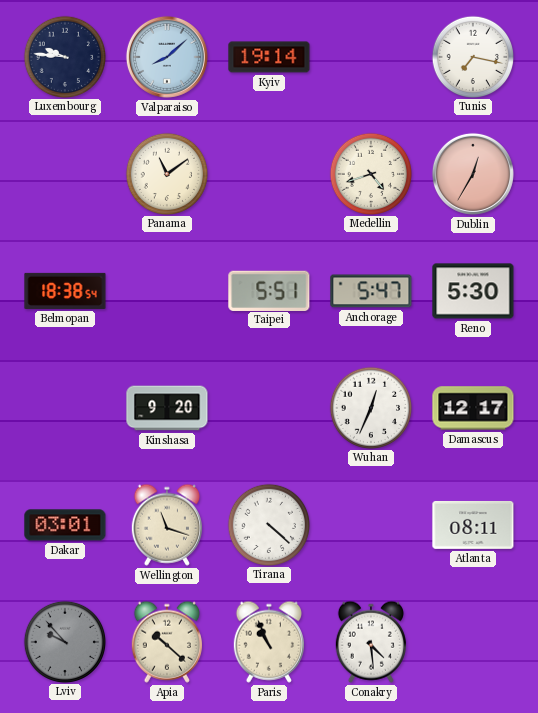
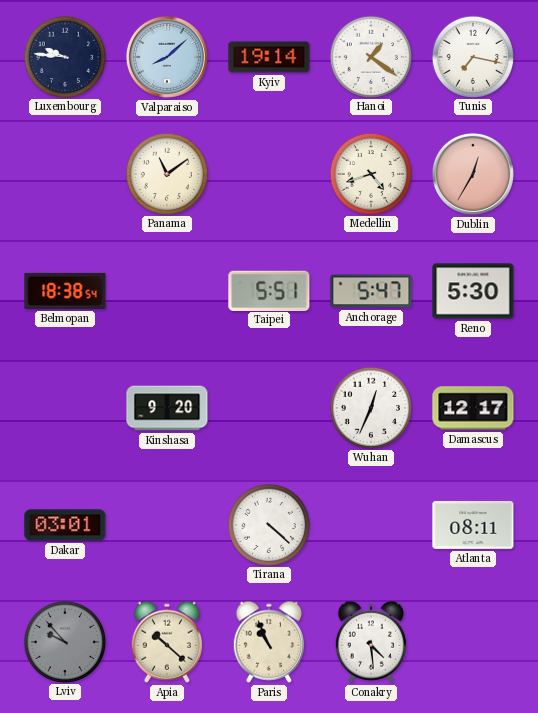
Hanoi: none -> 1:21 (370, 56)
Wellington: 11:18 -> none (167, 525)
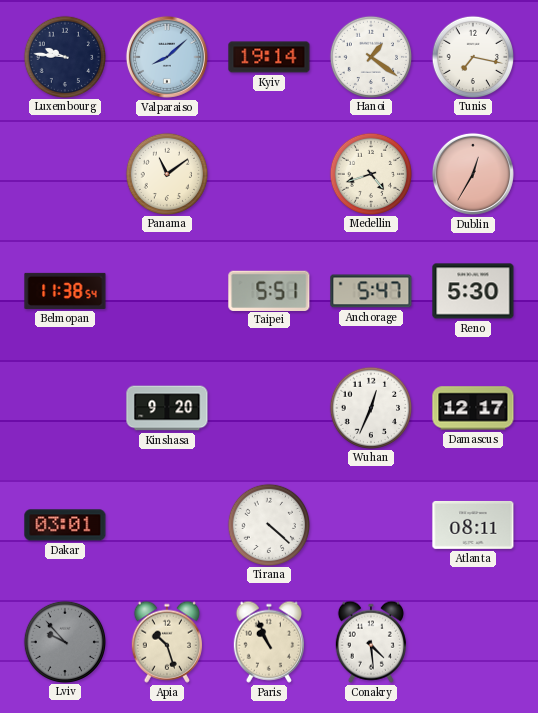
Belmopan: 18:38 -> 11:38 (65, 291)
Apia: 10:22 -> 10:27 (167, 642)
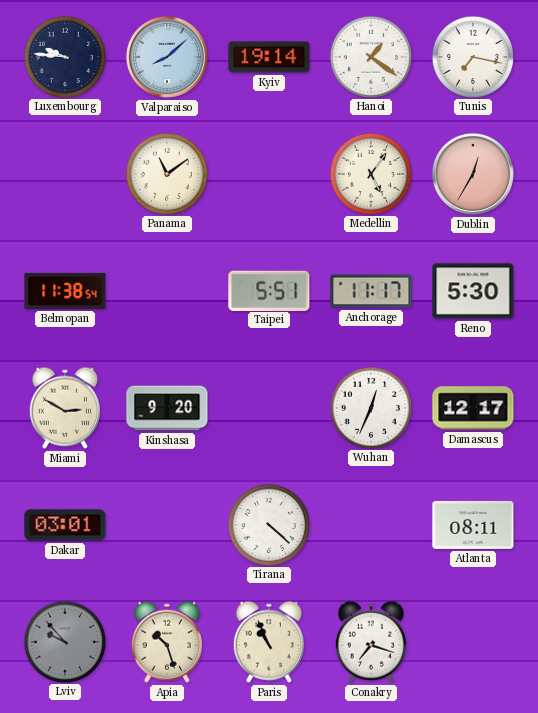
Medellin: 4:42 -> 5:06 (370, 173)
Anchorage: 5:47 -> 11:17 (371, 291)
Miami: none -> 2:50 (65, 408)
Conakry: 4:29 -> 7:18 (371, 642)
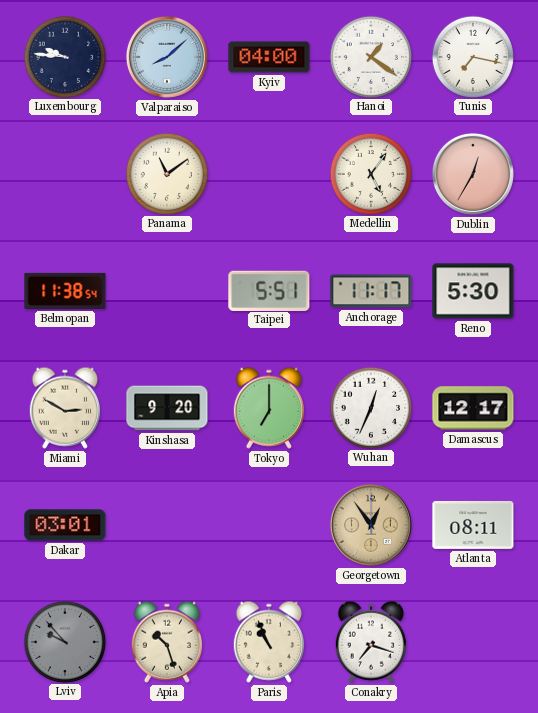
Kyiv: 19:14 -> 04:00 (269, 57)
Tokyo: none -> 7:00 (269, 408)
Tirana: 4:22 -> none (268, 524)
Georgetown: none -> 12:54 (371, 525)
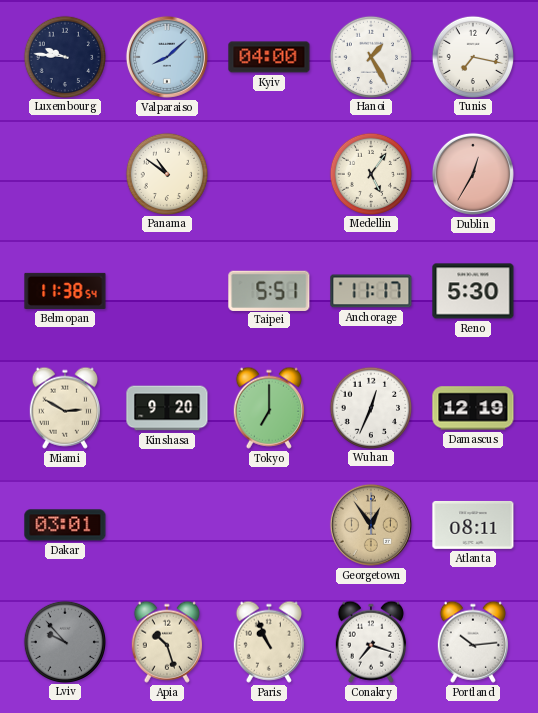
Hanoi: 1:21 -> 1:25 (370, 56)
Panama: 11:09 -> 10:51 (166, 173)
Damascus: 12:17 -> 12:19 (473, 408)
Portland: none -> 10:14 (473, 642)
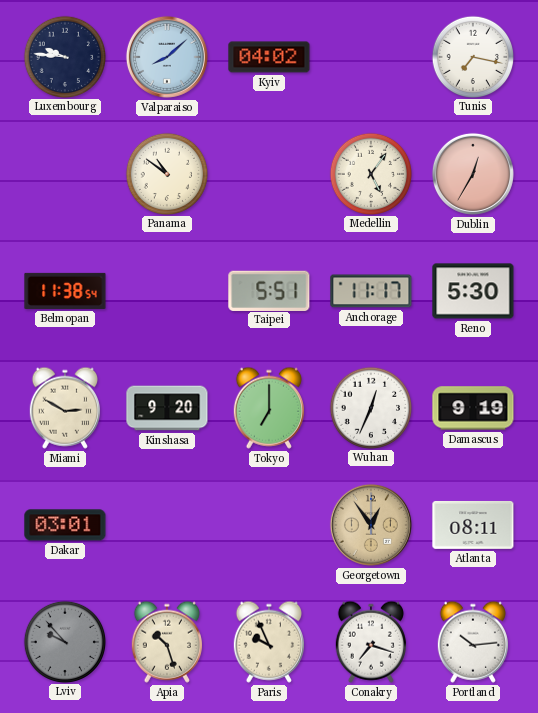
Kyiv: 04:00 -> 04:02 (269, 57)
Hanoi: 1:25 -> none (370, 56)
Damascus: 12:19 -> 9:19 (473, 408)
Paris: 10:56 -> 9:56 (269, 642)
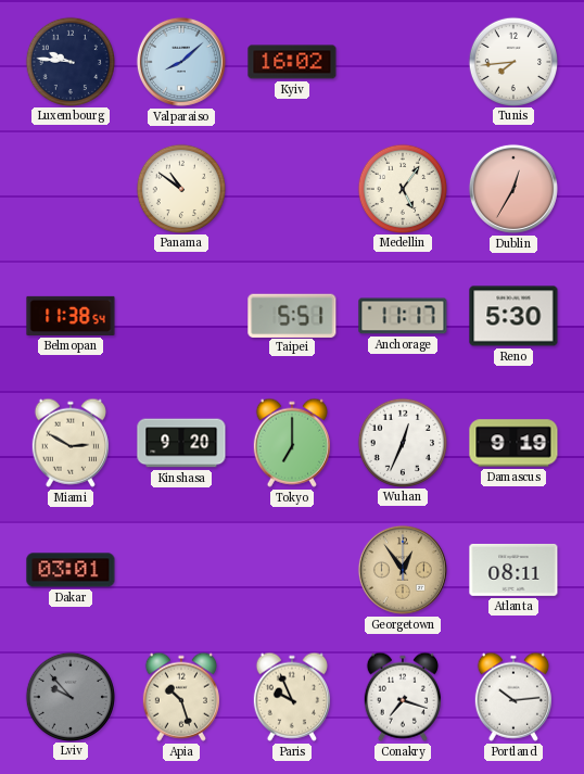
Kyiv: 04:02 -> 16:02 (292, 62)
Tunis: 7:17 -> 7:44 (512, 61)
